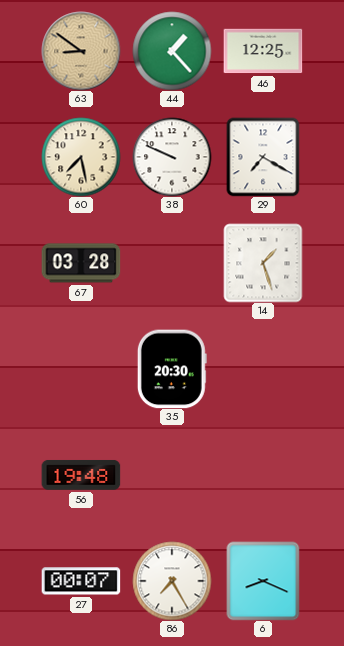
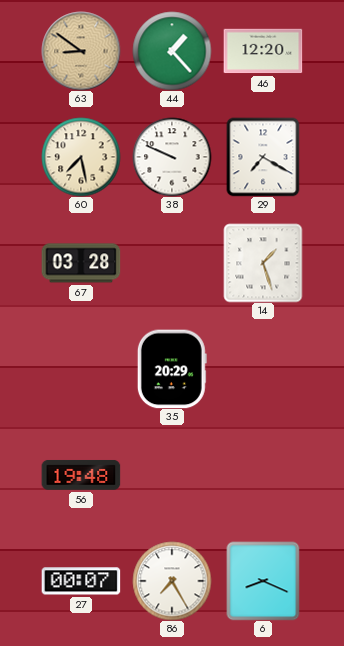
46: 12:25 -> 12:20 (263, 51)
35: 20:30 -> 20:29 (172, 369)
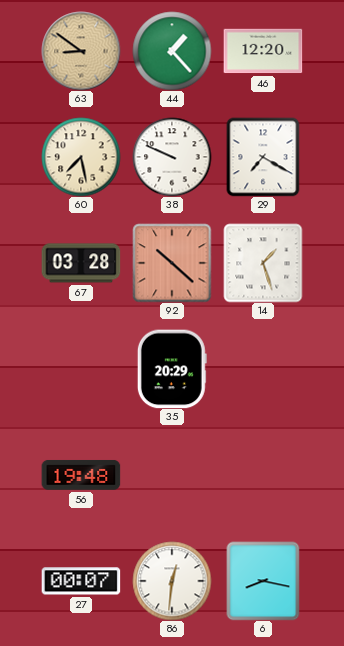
92: none -> 10:22 (172, 263)
86: 7:25 -> 12:31 (172, 581)
6: 8:19 -> 8:17 (263, 581)
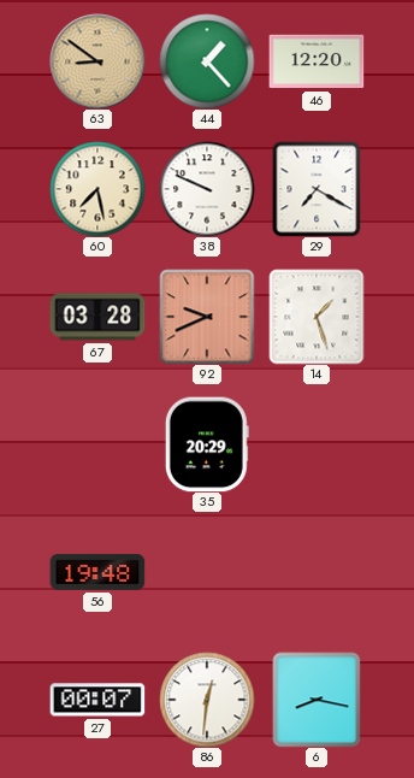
92: 10:22 -> 9:41 (207, 317)
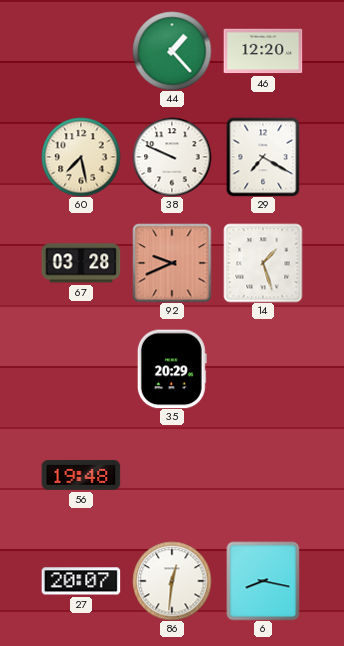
63: 8:51 -> none (97, 61)
27: 00:07 -> 20:07 (81, 581)
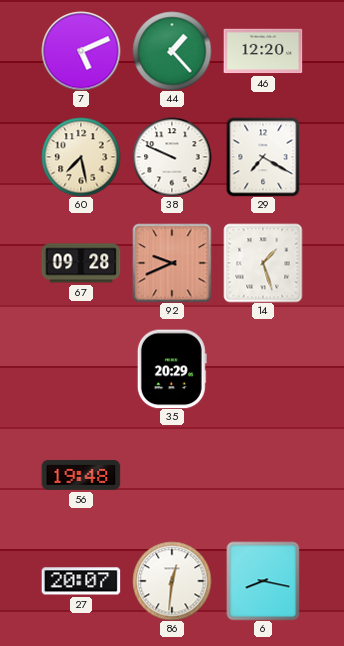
7: none -> 5:11 (81, 51)
67: 03:28 -> 09:28 (81, 263)
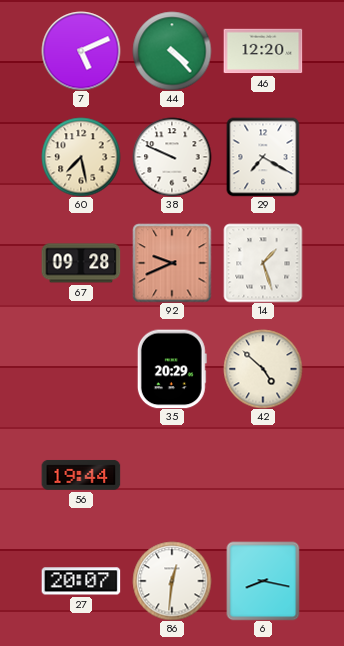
44: 1:23 -> 4:23 (172, 51)
42: none -> 4:52 (263, 369)
56: 19:48 -> 19:44 (81, 475)
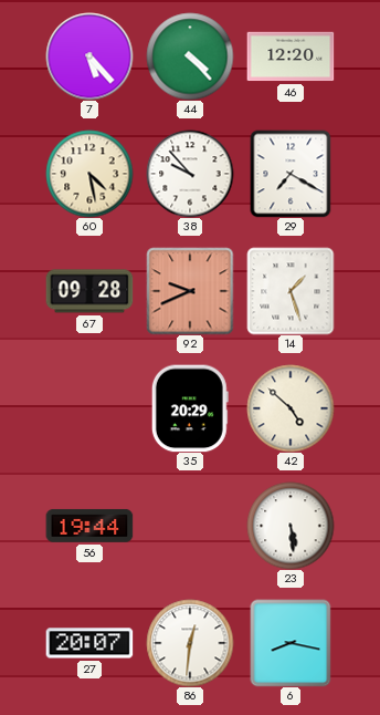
7: 5:11 -> 5:23 (89, 56)
60: 7:28 -> 4:28 (89, 174)
38: 9:49 -> 9:53 (190, 174)
23: none -> 5:29 (291, 526)
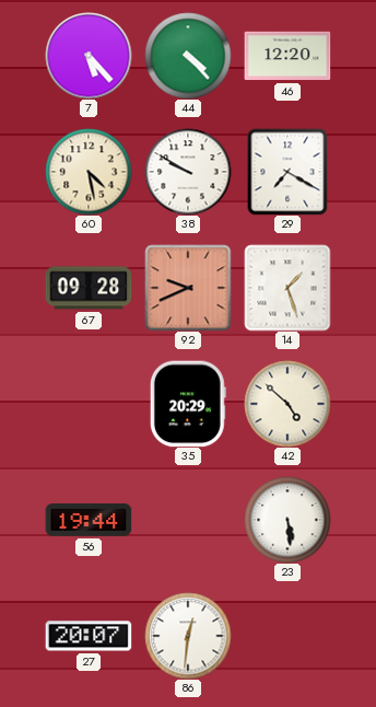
38: 9:53 -> 9:50 (188, 172)
6: 8:17 -> none (291, 643)
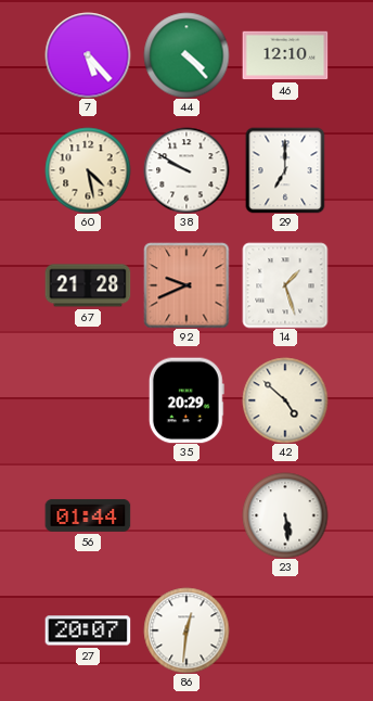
46: 12:20 -> 12:10 (285, 55)
29: 7:20 -> 7:00 (285, 170)
67: 09:28 -> 21:28 (88, 285)
56: 19:44 -> 01:44 (88, 515)
